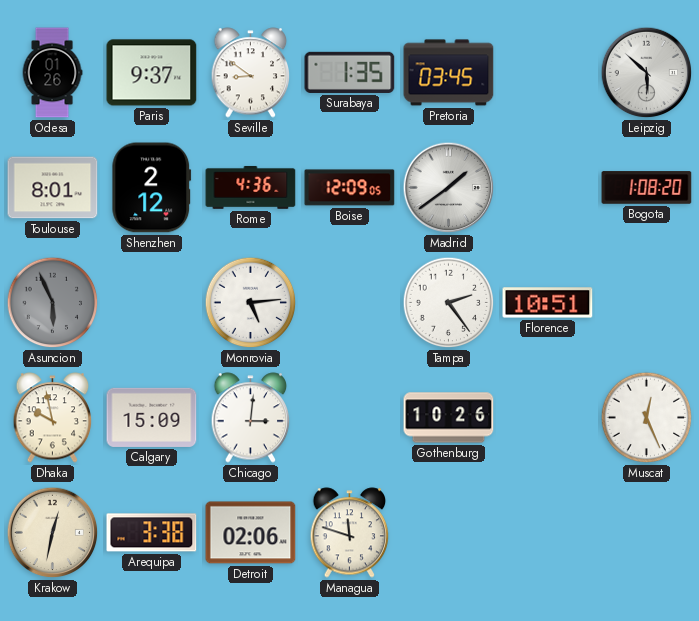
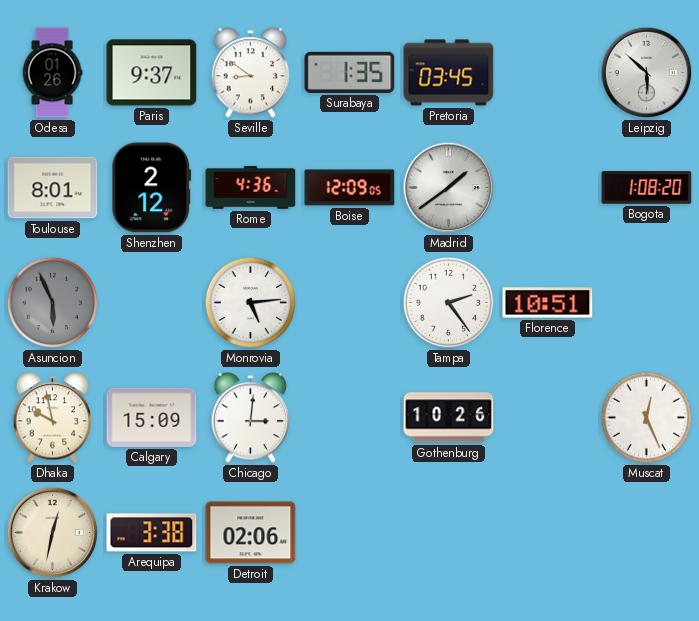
Managua: 11:48 -> none (350, 533)
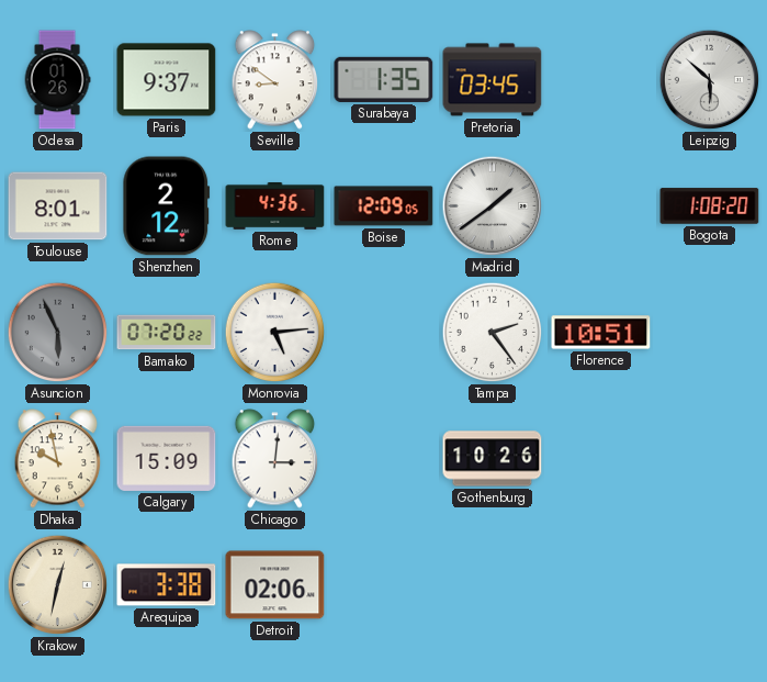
Bamako: none -> 07:20 (167, 333)
Muscat: 12:26 -> none (647, 418)
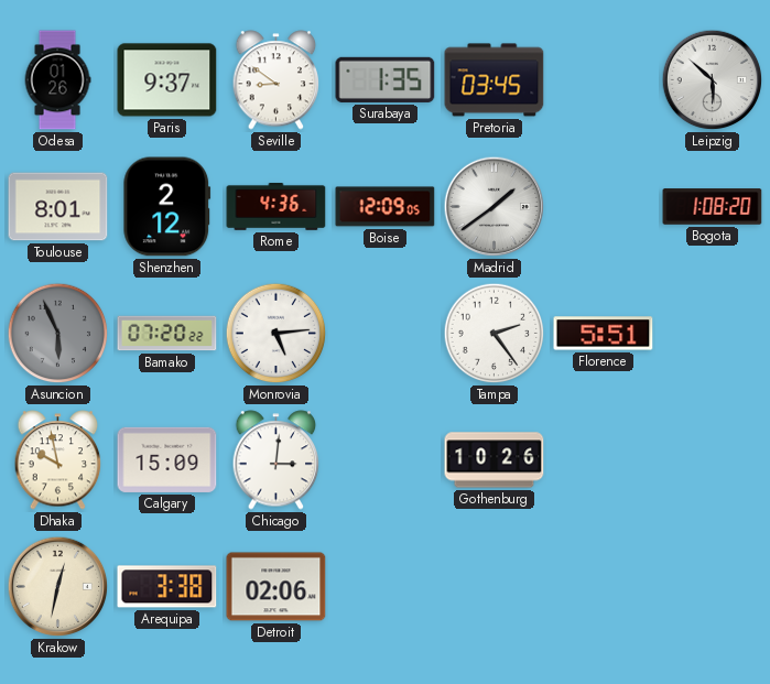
Florence: 10:51 -> 5:51 (604, 334)
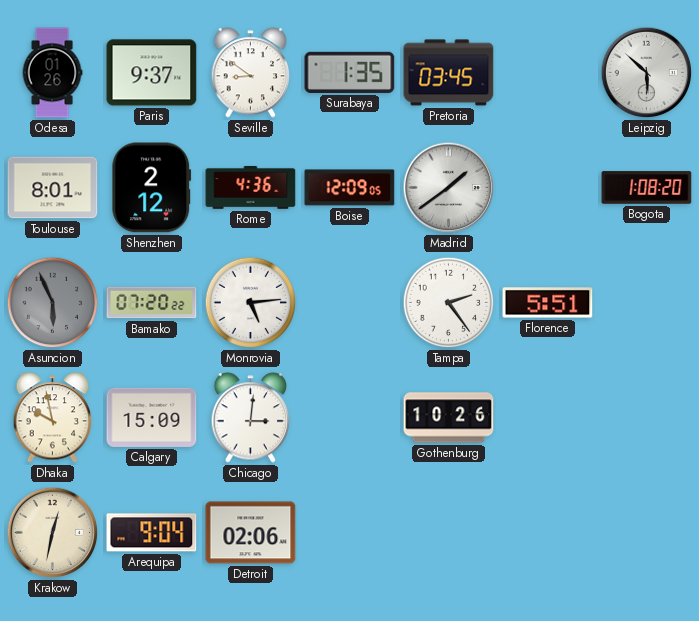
Arequipa: 3:38 -> 9:04 (152, 533)
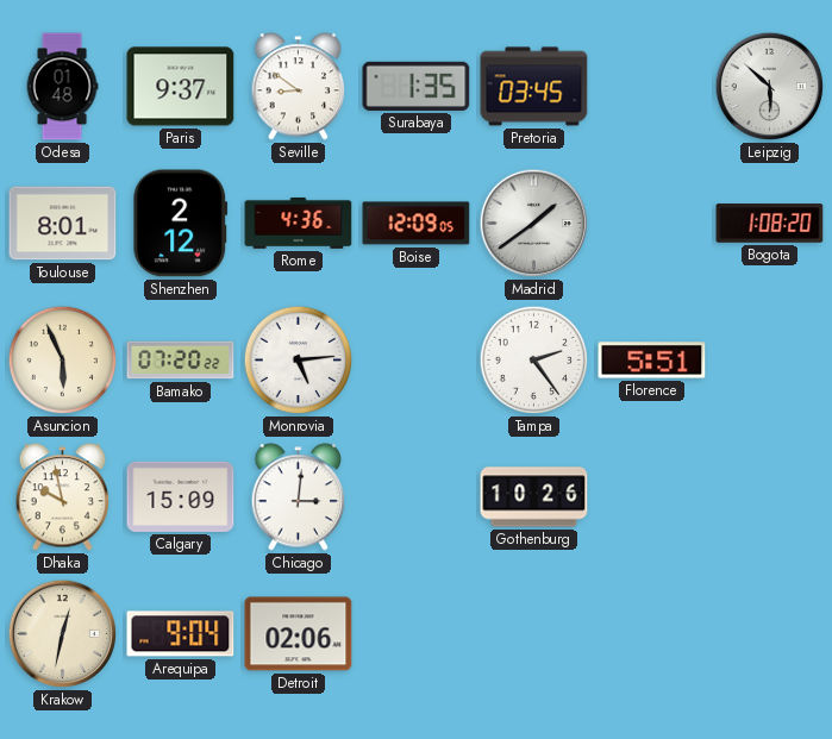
Odesa: 01:26 -> 01:48 (62, 87)
Asuncion dial: grey -> cream (63, 361)
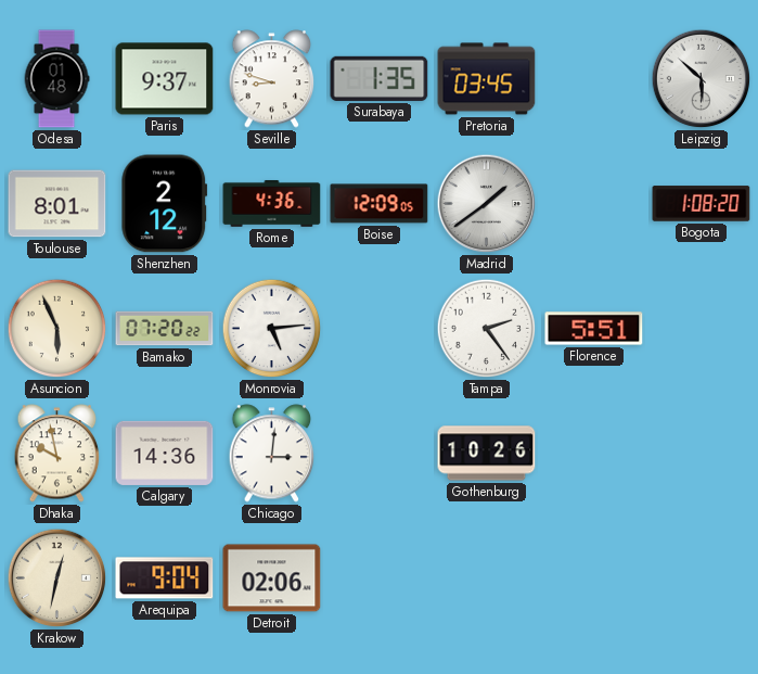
Seville: 8:51 -> 8:48 (272, 79)
Calgary: 15:09 -> 14:36 (165, 453)
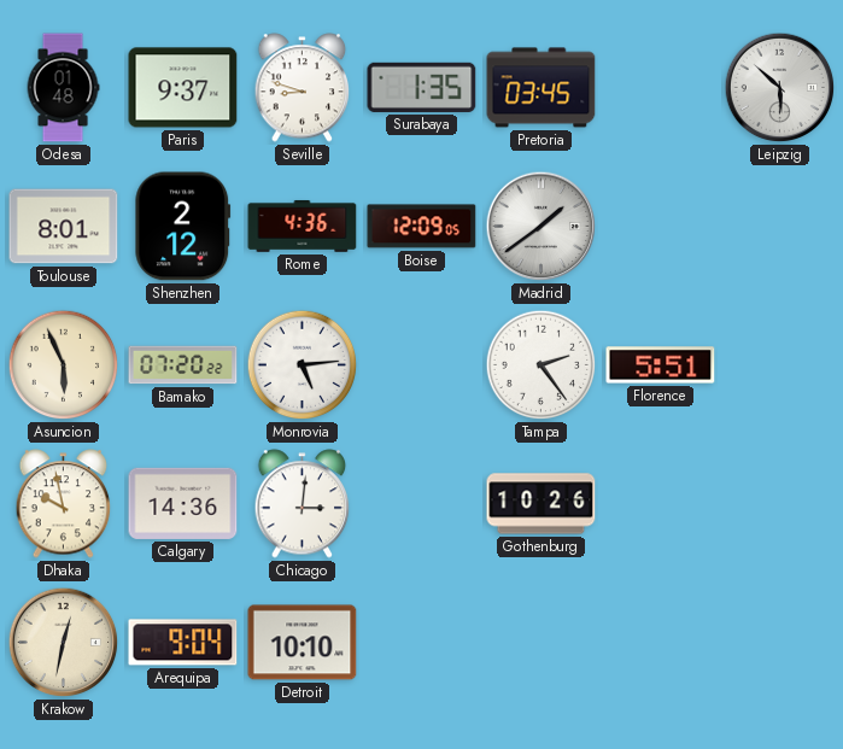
Bogota: 1:08 -> none (702, 204)
Detroit: 02:06 -> 10:10 (303, 643)
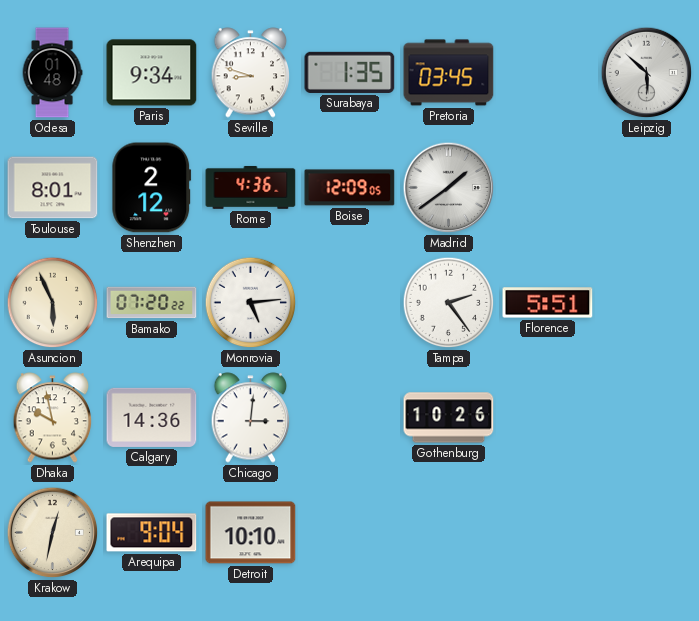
Paris: 9:37 -> 9:34 (152, 73)
